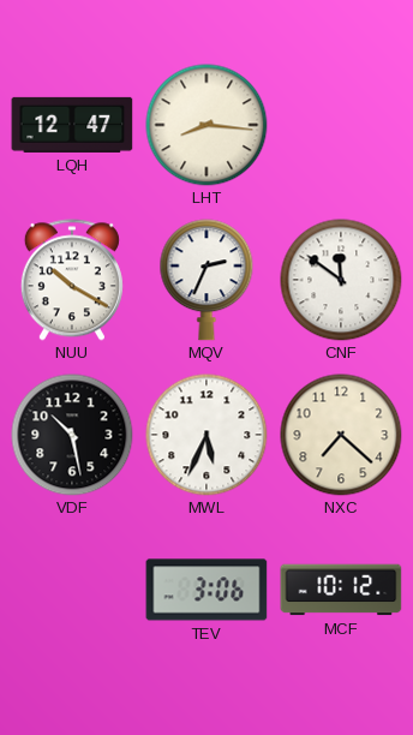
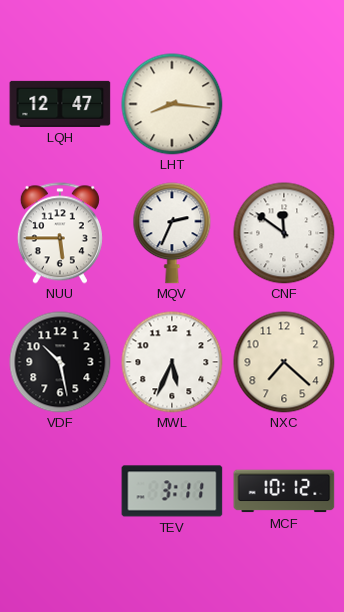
NUU: 10:20 -> 5:45 (60, 233)
TEV: 3:06 -> 3:11 (172, 491)
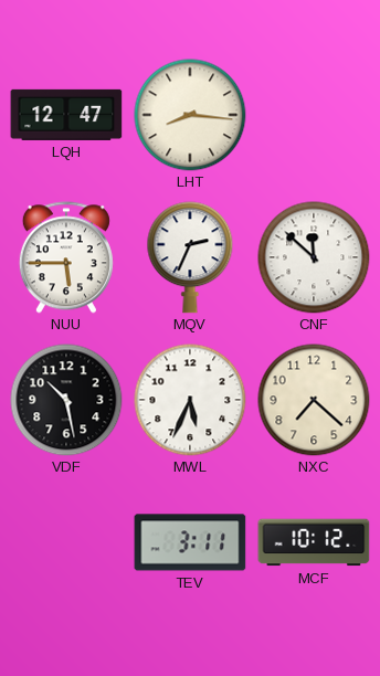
CNF: 11:51 -> 11:52 (314, 257)
